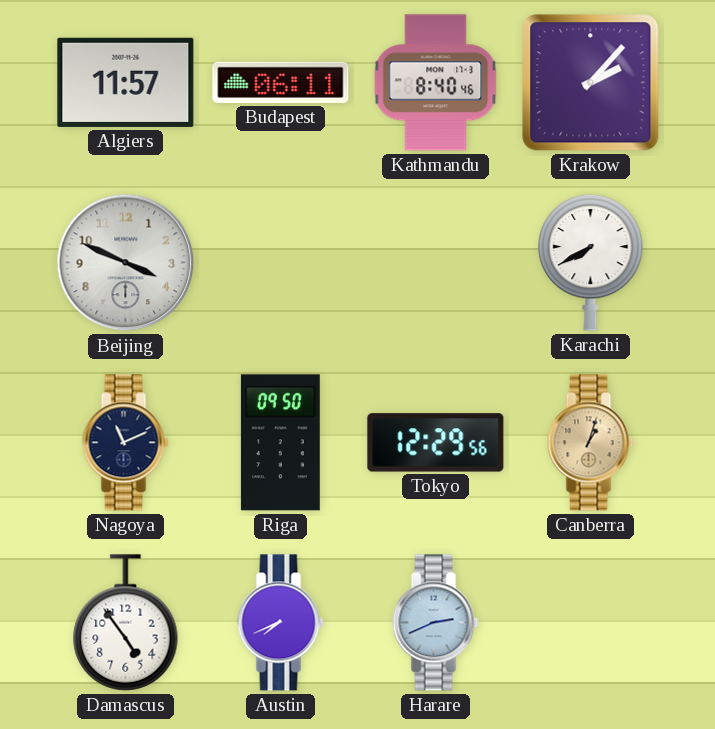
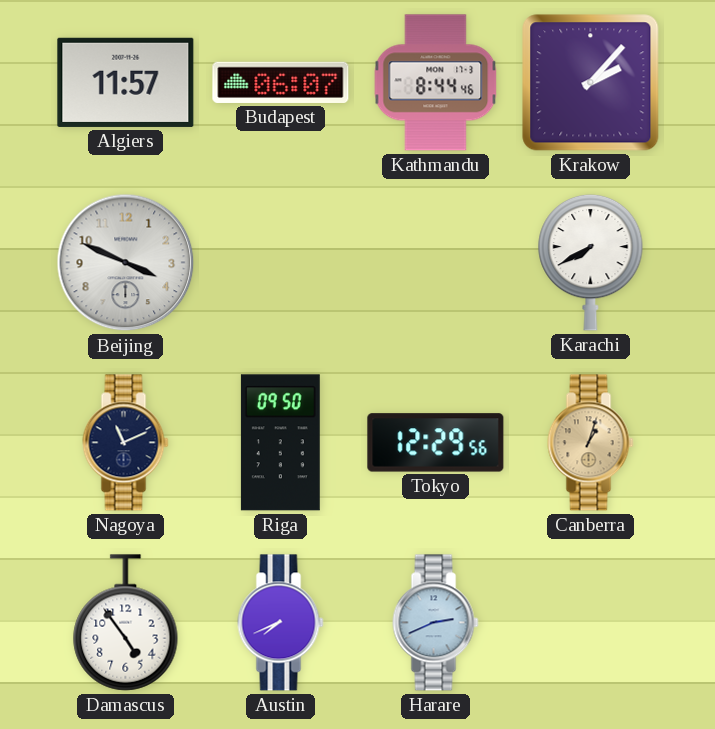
Budapest: 06:11 -> 06:07 (281, 82)
Kathmandu: 8:40 -> 8:44 (436, 83)
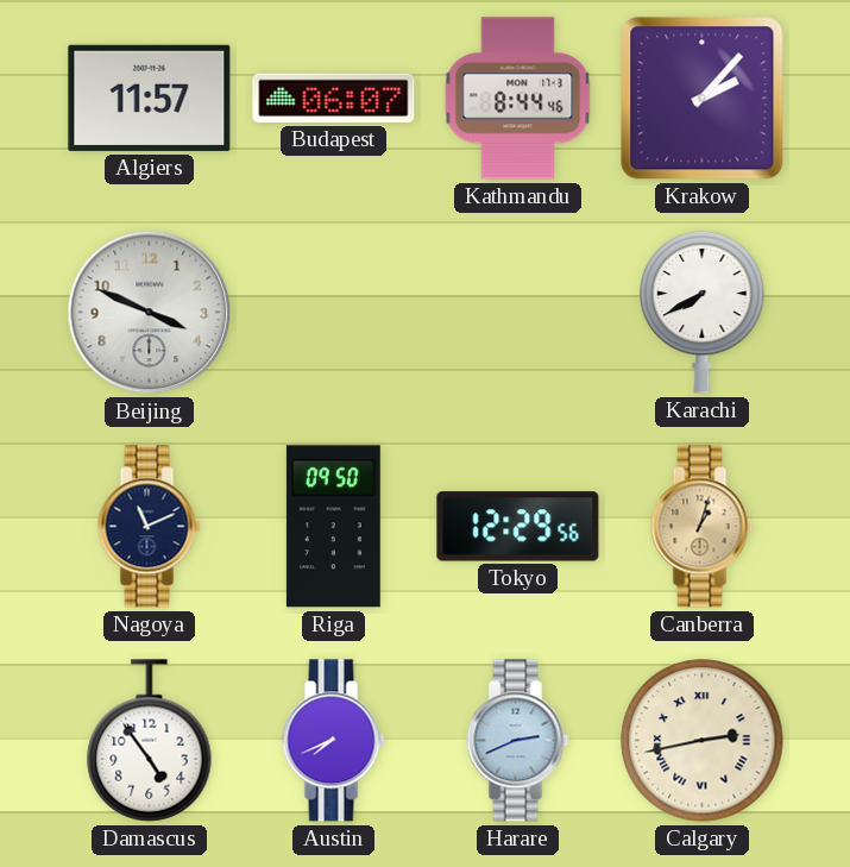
Calgary: none -> 2:43 (703, 741)
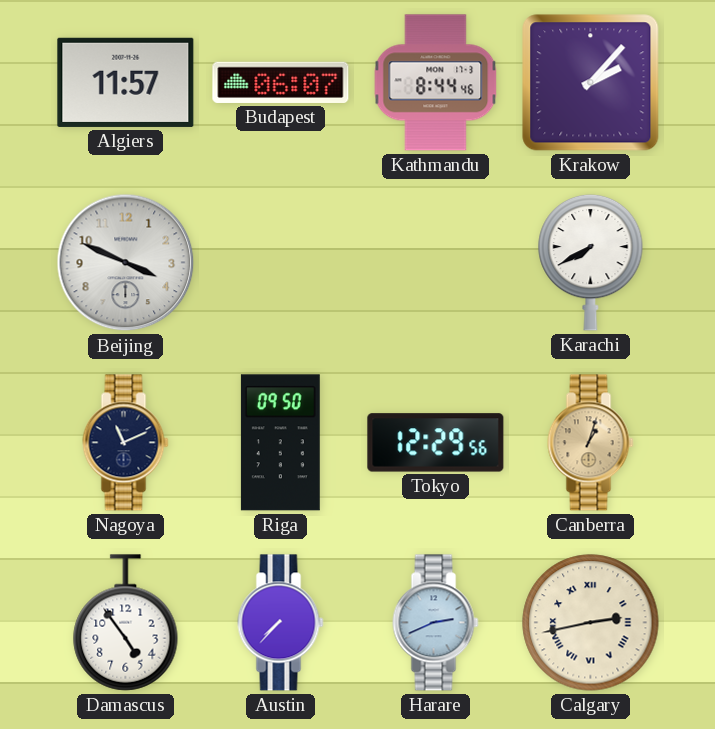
Austin: 7:41 -> 7:37 (281, 623)
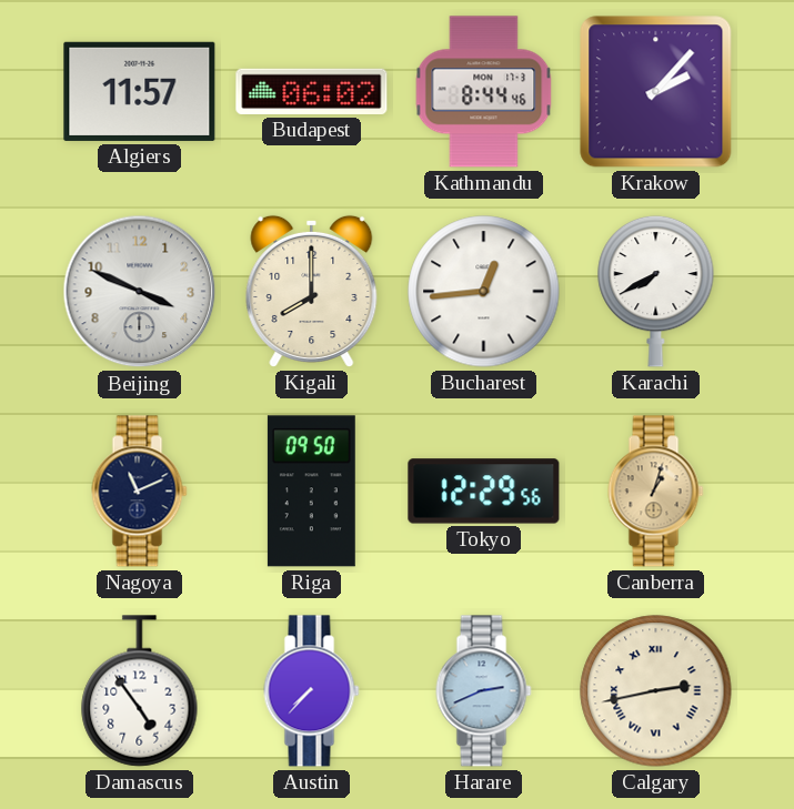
Budapest: 06:07 -> 06:02 (312, 91)
Kigali: none -> 8:00 (312, 291)
Bucharest: none -> 12:44 (484, 292)
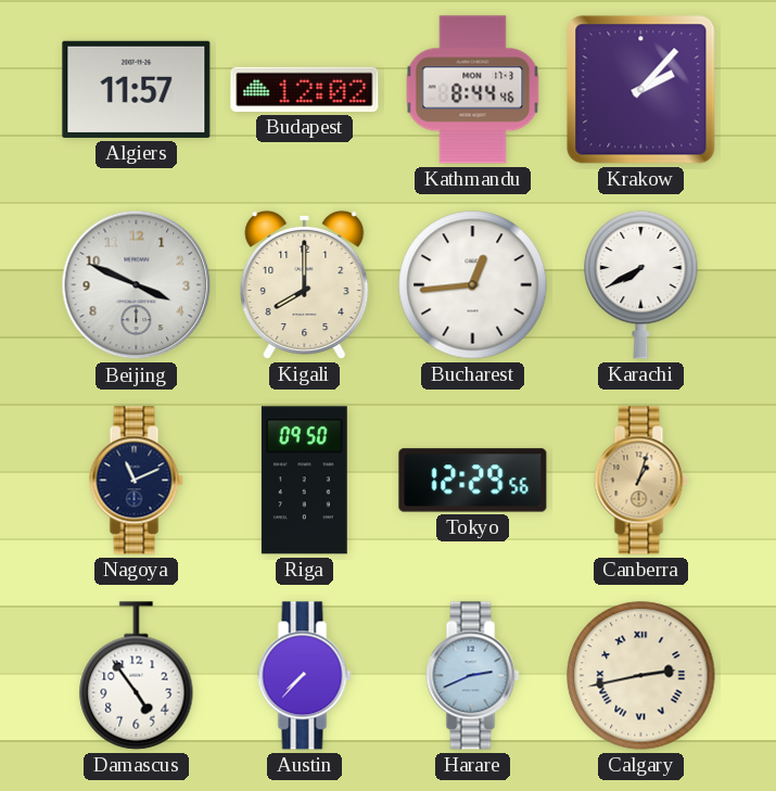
Budapest: 06:02 -> 12:02 (305, 89)
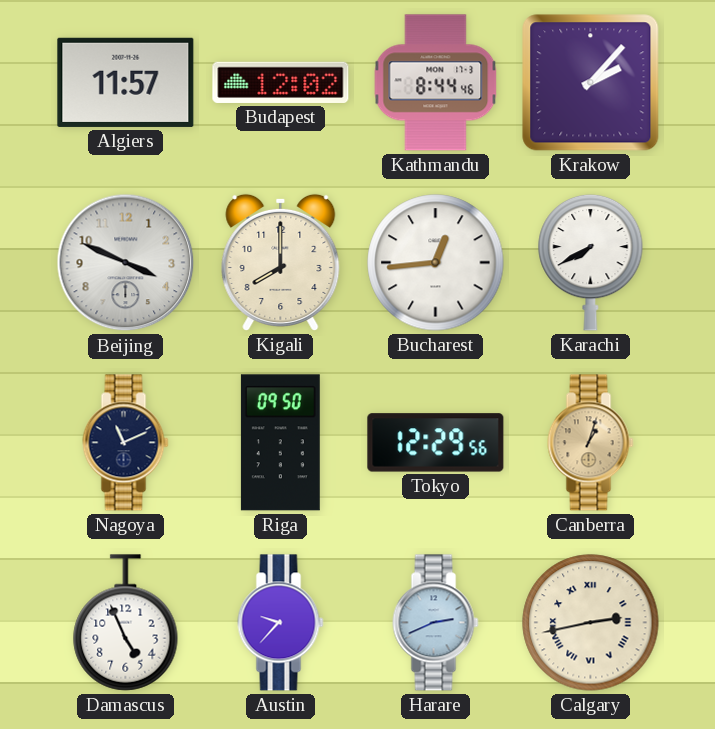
Damascus: 4:54 -> 4:56 (126, 623)
Austin: 7:37 -> 9:37 (281, 623)
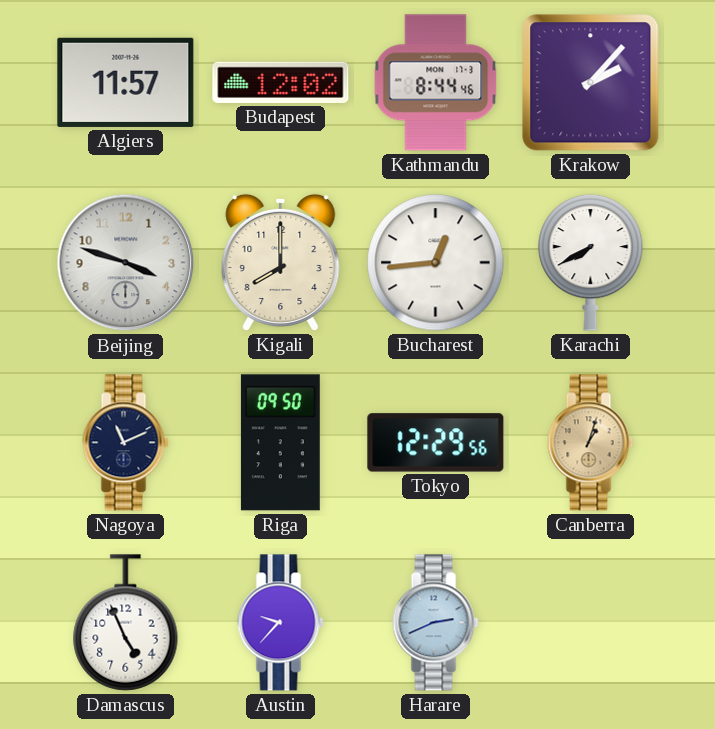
Beijing: 3:49 -> 3:48 (126, 263)
Calgary: 2:43 -> none (591, 623)
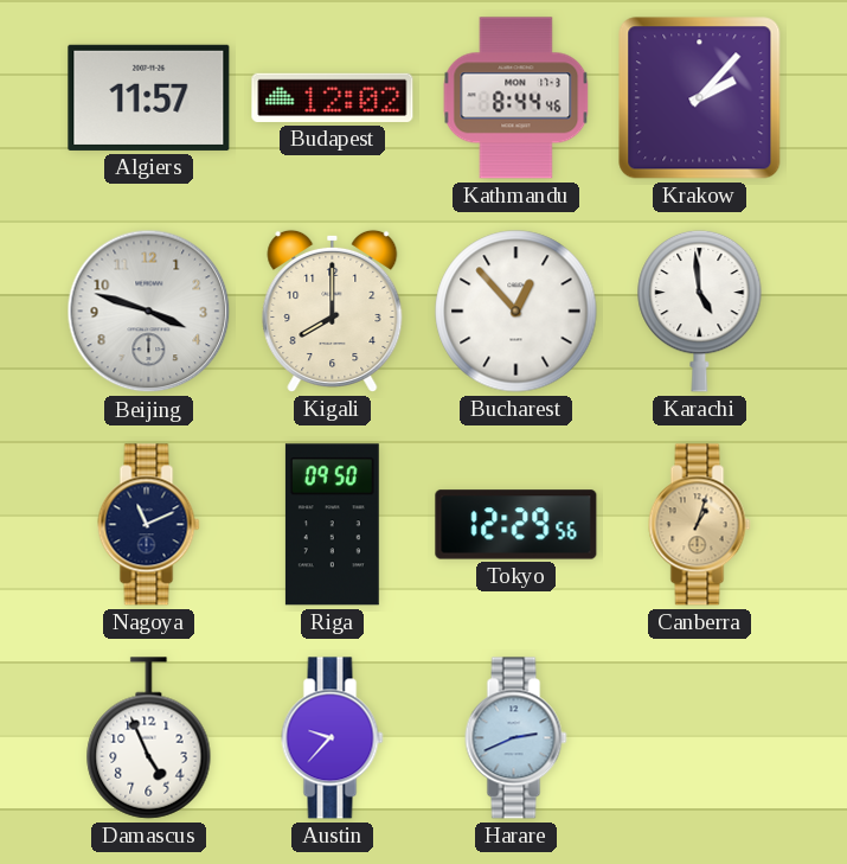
Bucharest: 12:44 -> 12:53 (516, 312)
Karachi: 7:40 -> 4:59 (700, 311)
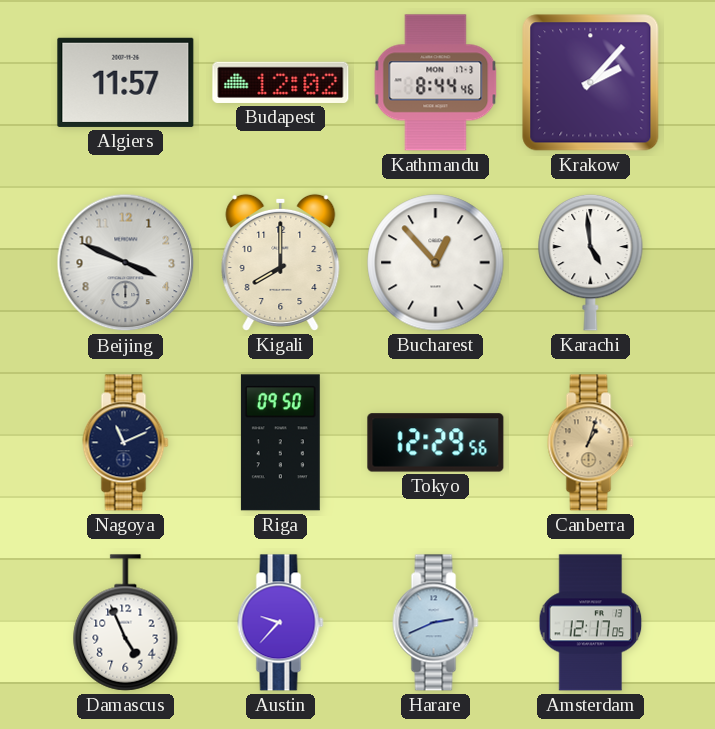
Beijing: 3:48 -> 3:49 (126, 263)
Amsterdam: none -> 12:17 (591, 623)
